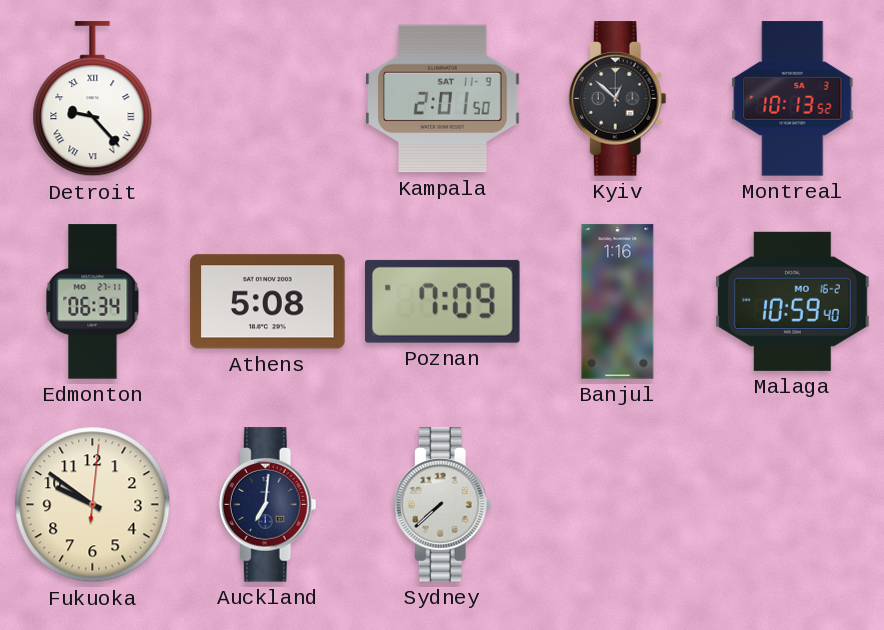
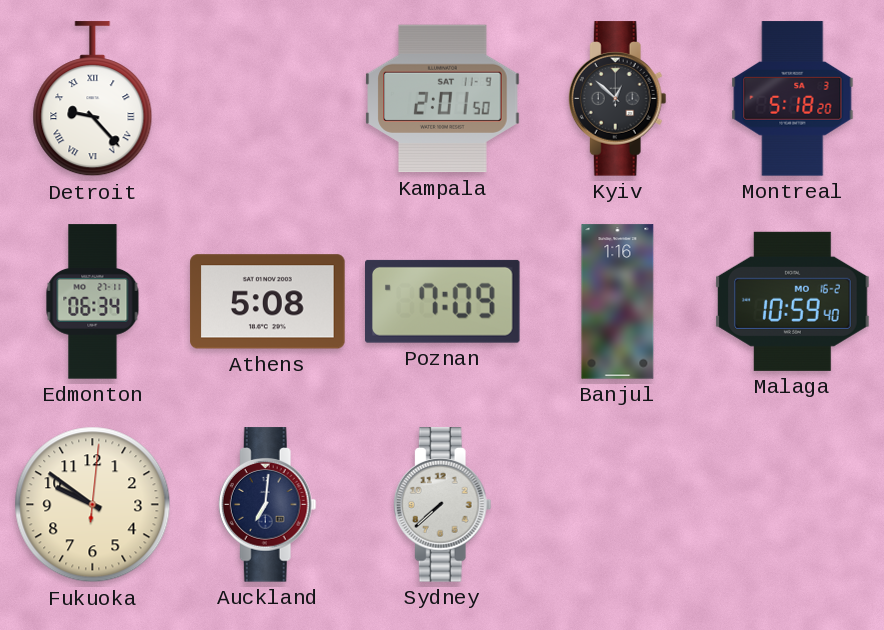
Montreal: 10:13 -> 5:18 (793, 99)
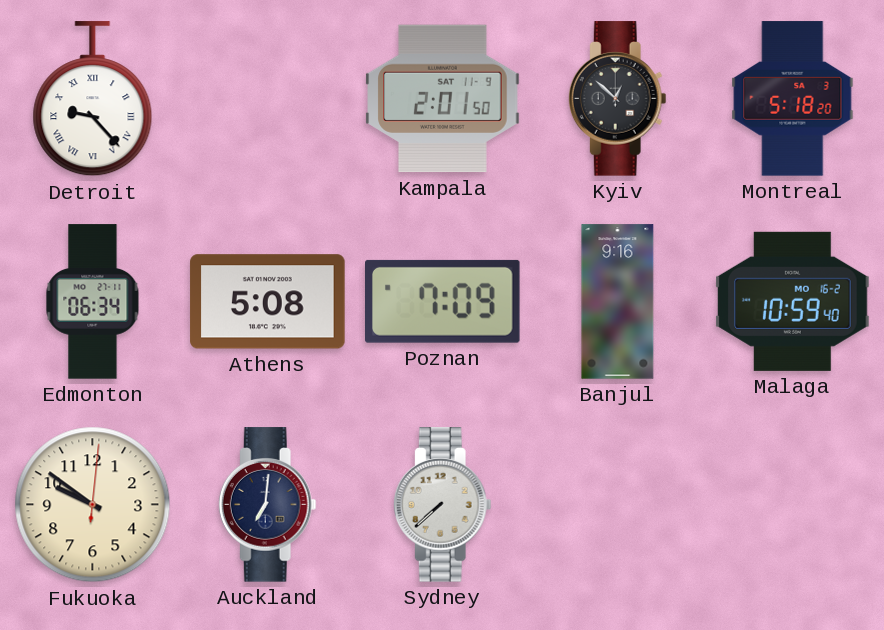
Banjul: 1:16 -> 9:16 (618, 302)
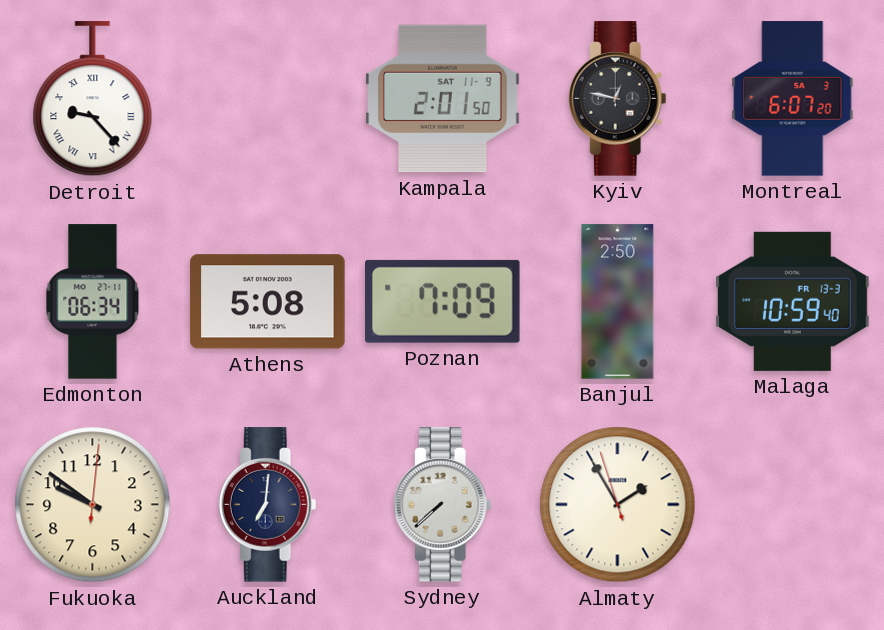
Kyiv: 12:52 -> 12:47 (617, 99)
Montreal: 5:18 -> 6:07 (793, 99)
Banjul: 9:16 -> 2:50 (618, 302)
Malaga date: MO 16-2 -> FR 13-3 (793, 301)
Almaty: none -> 1:54 (618, 505)
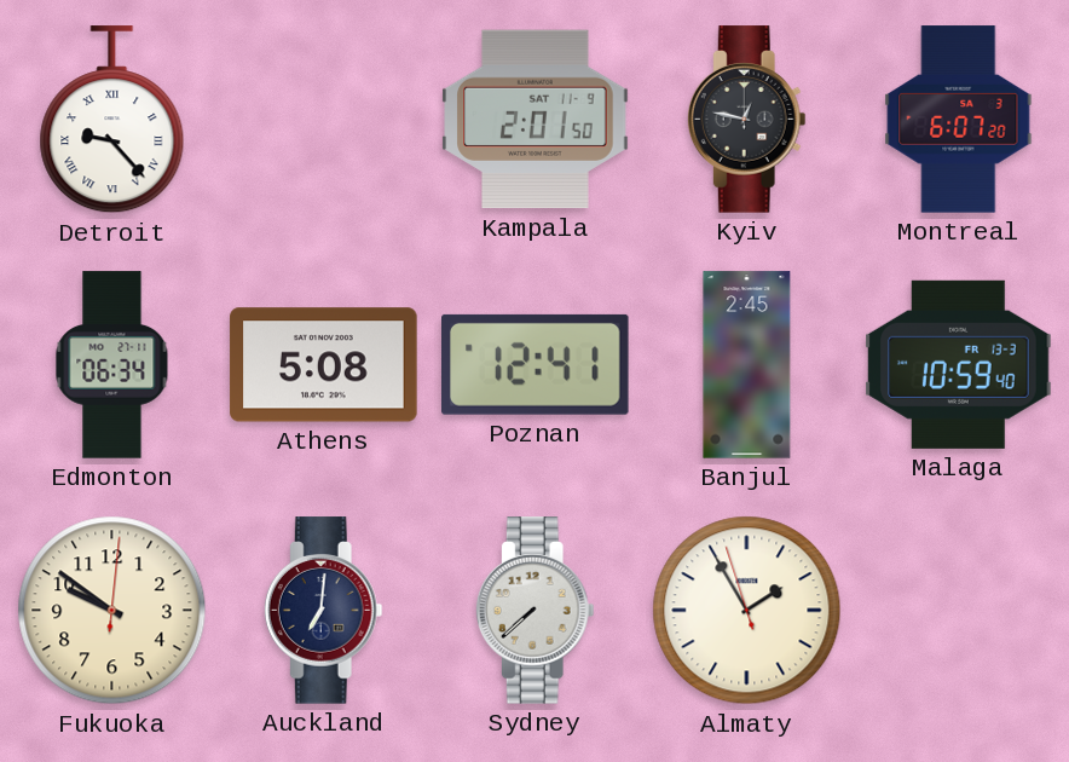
Poznan: 7:09 -> 12:41 (536, 364)
Banjul: 2:50 -> 2:45 (747, 365)
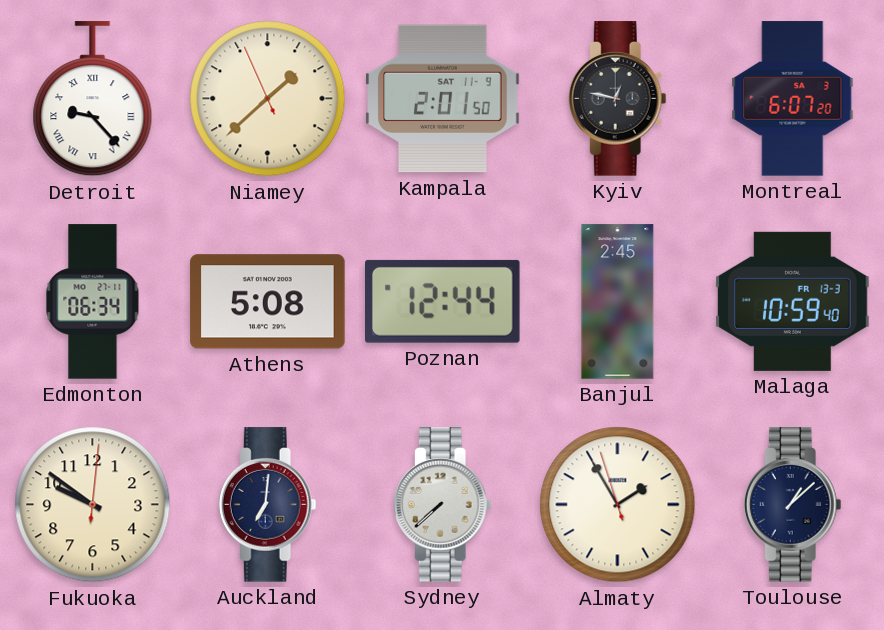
Niamey: none -> 1:37 (268, 99)
Poznan: 12:41 -> 12:44 (443, 301)
Toulouse: none -> 1:08 (792, 505)
